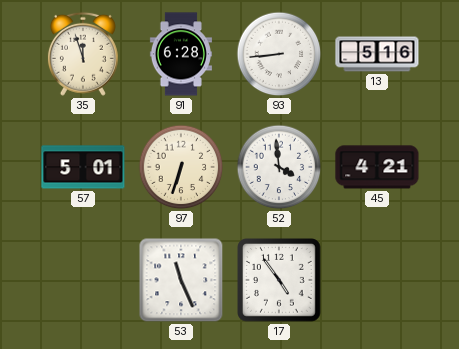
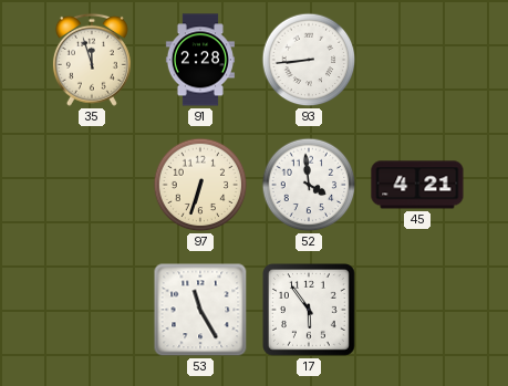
91: 6:28 -> 2:28 (200, 60)
13: 5:16 -> none (377, 54)
57: 5:01 -> none (83, 167)
53: 11:26 -> 11:25 (200, 310)
17: 4:54 -> 5:54 (310, 311)
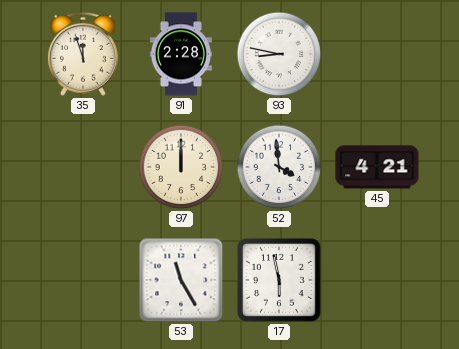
93: 8:44 -> 8:47 (279, 54)
97: 6:33 -> 12:00 (181, 167)
17: 5:54 -> 5:58 (280, 281)
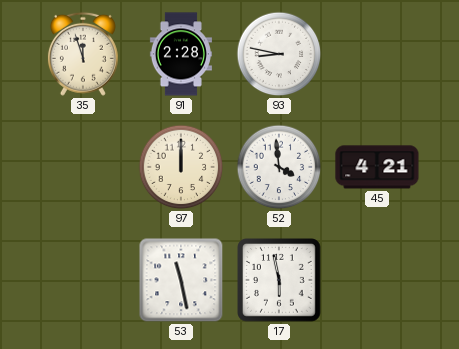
53: 11:25 -> 11:28 (181, 280)
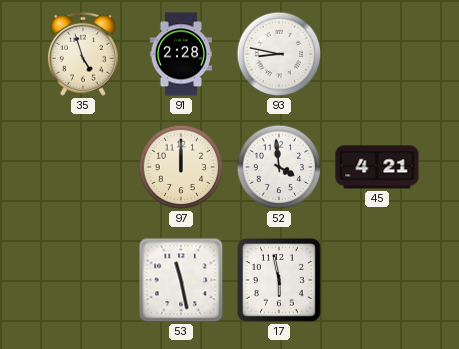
35: 11:57 -> 4:57 (83, 54)
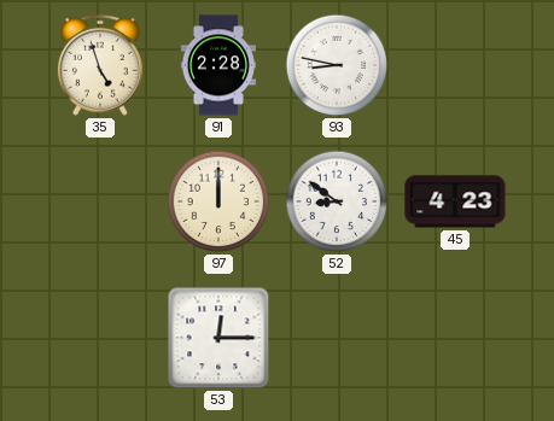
52: 3:59 -> 8:51 (337, 201)
45: 4:21 -> 4:23 (455, 201)
53: 11:28 -> 12:15 (218, 338)
17: 5:58 -> none (280, 281)
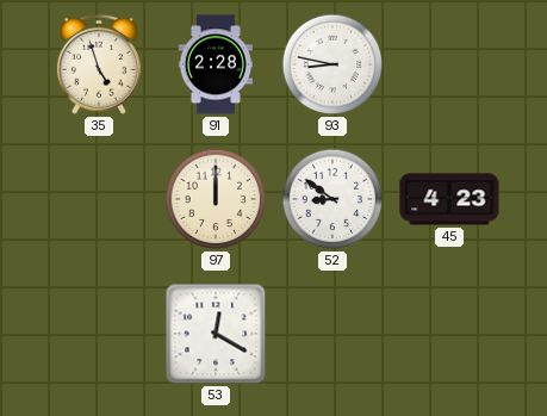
53: 12:15 -> 12:20 (216, 334)
